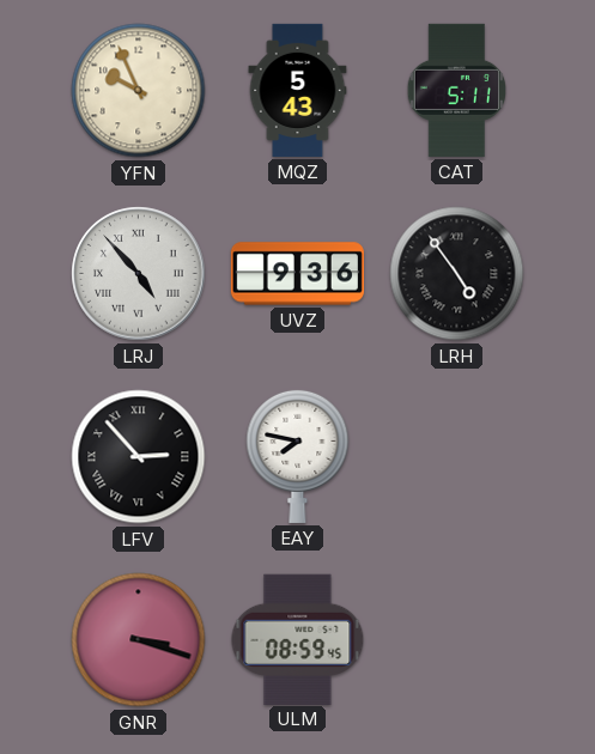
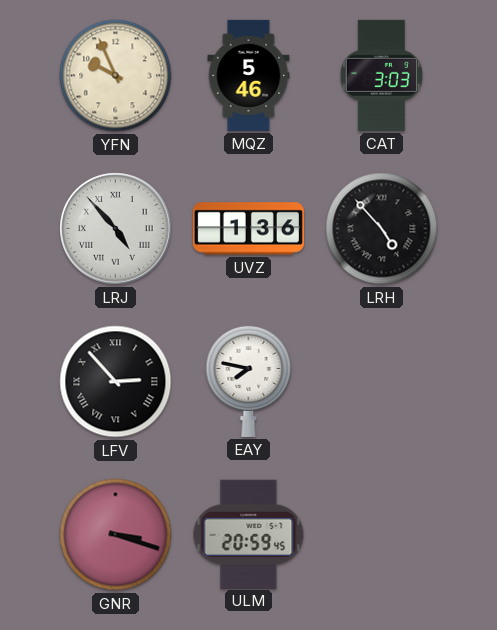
MQZ: 5:43 -> 5:46 (249, 75)
CAT: 5:11 -> 3:03 (381, 75)
UVZ: 9:36 -> 1:36 (248, 229)
LRH: 4:54 -> 4:53 (382, 229)
ULM: 08:59 -> 20:59 (249, 534)
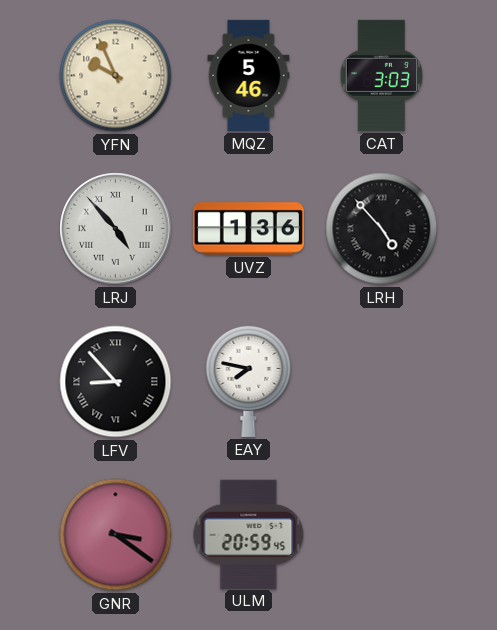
LFV: 2:53 -> 8:53 (116, 382)
GNR: 3:18 -> 3:21 (116, 535)
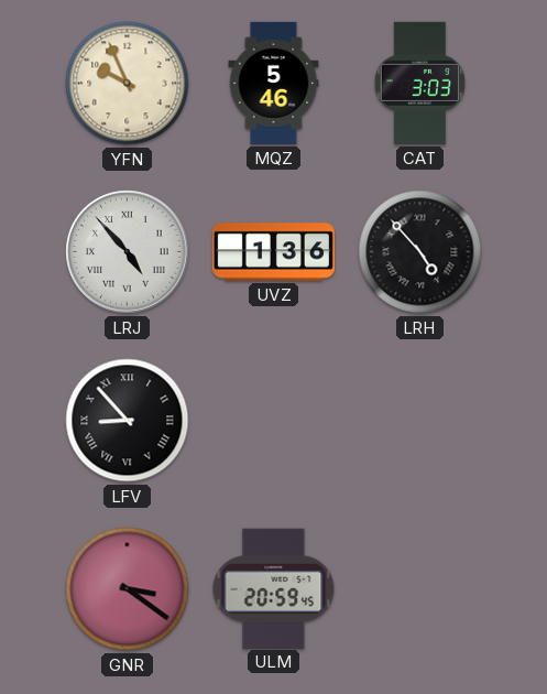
EAY: 7:47 -> none (249, 381)
